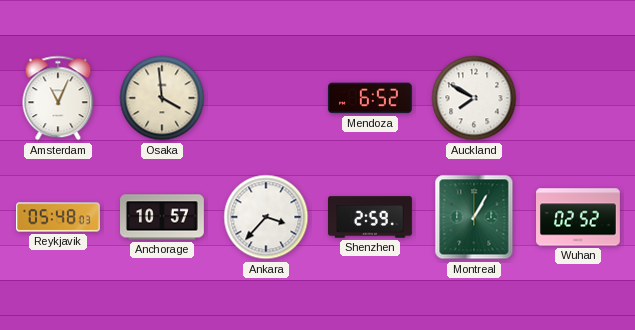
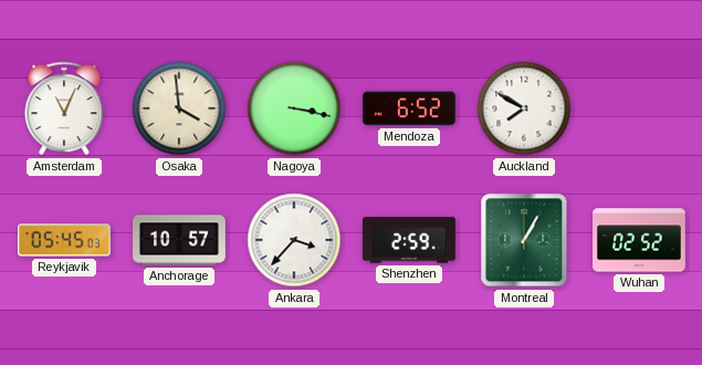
Nagoya: none -> 3:17 (294, 108)
Reykjavik: 05:48 -> 05:45 (65, 240)
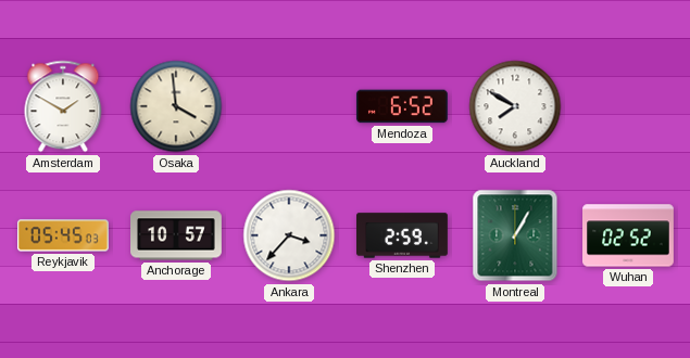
Amsterdam: 11:04 -> 1:50 (63, 106)
Nagoya: 3:17 -> none (294, 108)
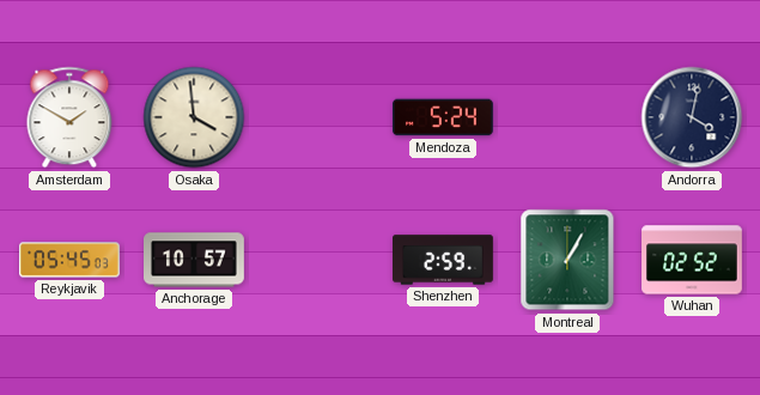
Mendoza: 6:52 -> 5:24 (443, 117)
Auckland: 7:50 -> none (515, 106)
Andorra: none -> 4:02 (692, 117)
Ankara: 3:37 -> none (289, 235)
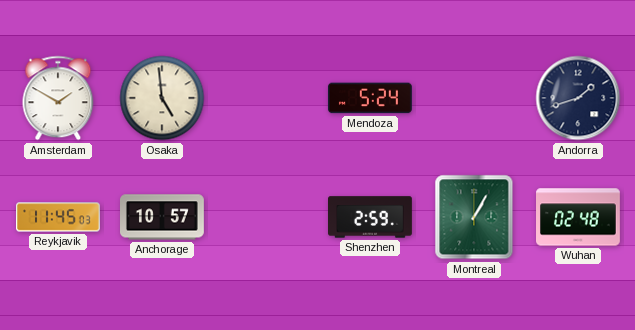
Osaka: 3:59 -> 4:59 (162, 98)
Andorra: 4:02 -> 1:42 (578, 98)
Reykjavik: 05:45 -> 11:45 (59, 217)
Wuhan: 02:52 -> 02:48 (579, 217)
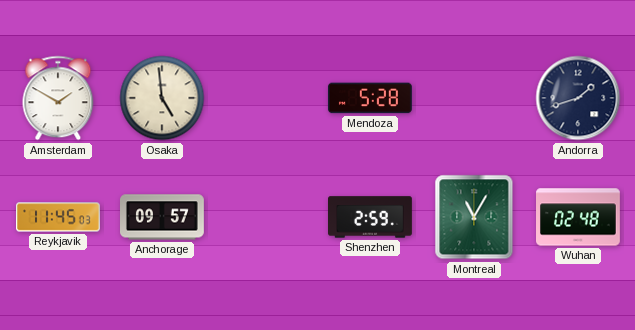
Mendoza: 5:24 -> 5:28 (370, 98)
Anchorage: 10:57 -> 09:57 (163, 217)
Montreal: 1:05 -> 11:05 (474, 217)
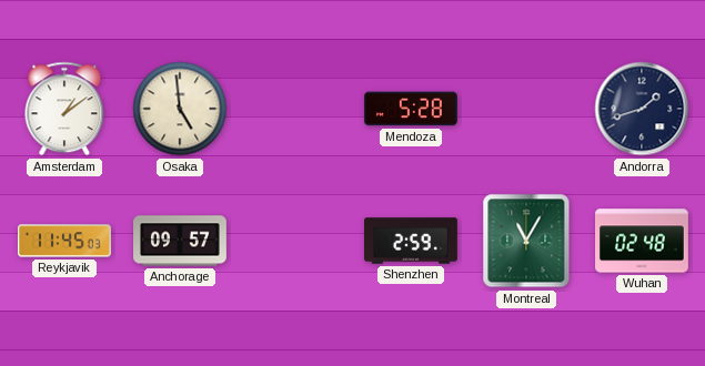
Amsterdam: 1:50 -> 1:09 (64, 109)
